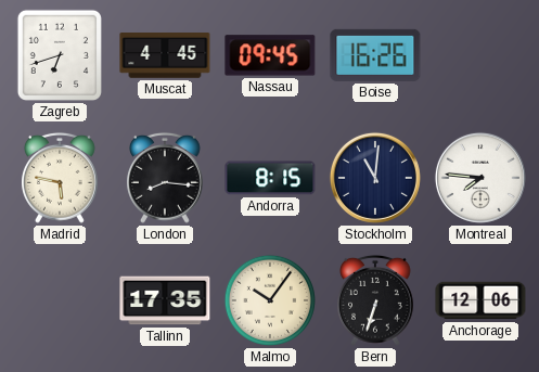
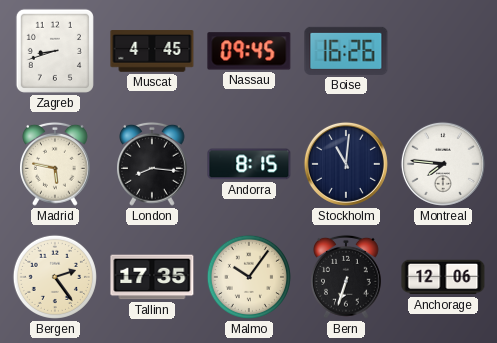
Zagreb: 6:42 -> 8:42 (55, 51)
Bergen: none -> 2:24 (55, 277)
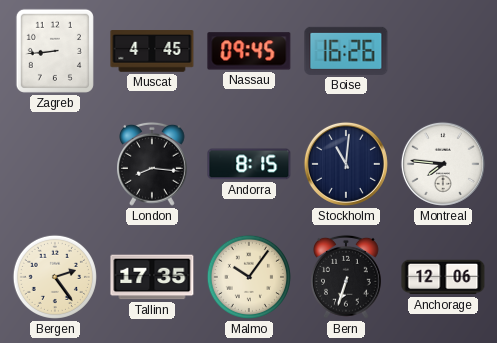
Zagreb: 8:42 -> 8:44 (55, 51)
Madrid: 5:47 -> none (56, 164)
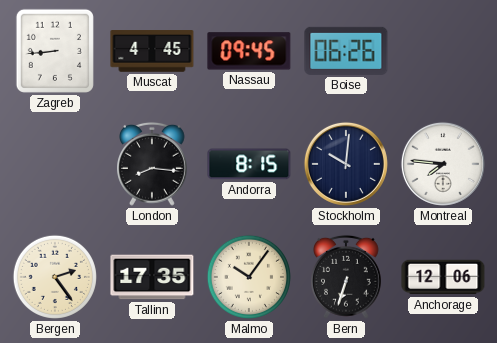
Boise: 16:26 -> 06:26 (346, 51)
Stockholm: 11:01 -> 10:01 (346, 164)
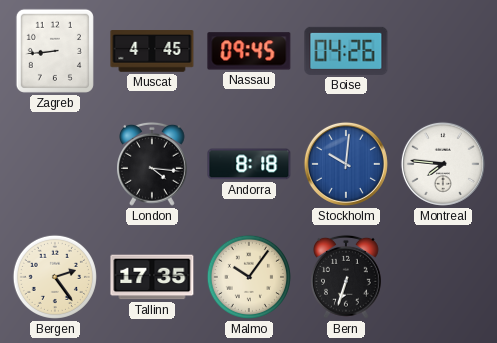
Boise: 06:26 -> 04:26 (346, 51)
London: 8:16 -> 4:16 (153, 164)
Andorra: 8:15 -> 8:18 (249, 164)
Stockholm dial: navy -> blue (346, 164)
Anchorage: 12:06 -> none (443, 277)
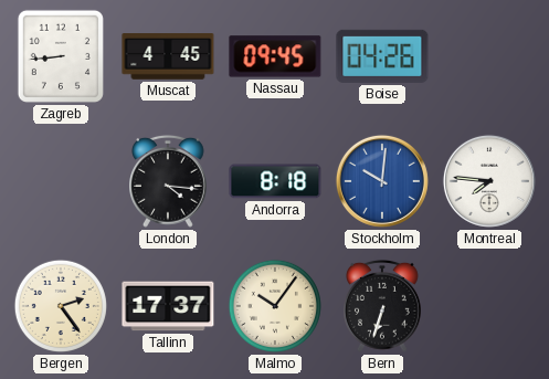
Tallinn: 17:35 -> 17:37 (168, 306)
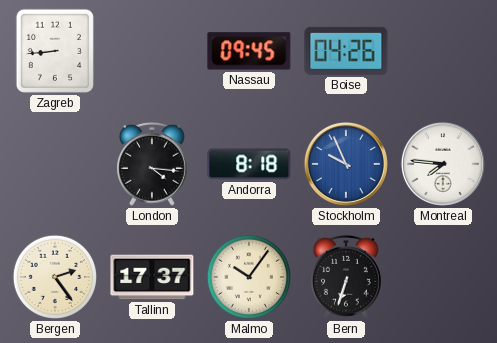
Muscat: 4:45 -> none (168, 56)
Stockholm: 10:01 -> 9:56 (346, 164)
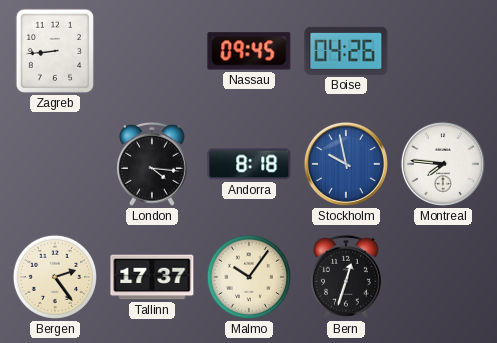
Stockholm: 9:56 -> 9:58 (346, 164)
Bern: 6:33 -> 12:33 (347, 277)
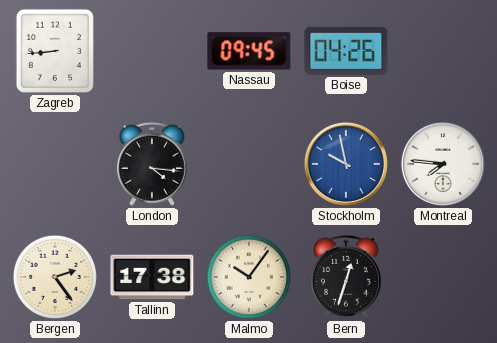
Andorra: 8:18 -> none (249, 164)
Tallinn: 17:37 -> 17:38 (152, 277)
